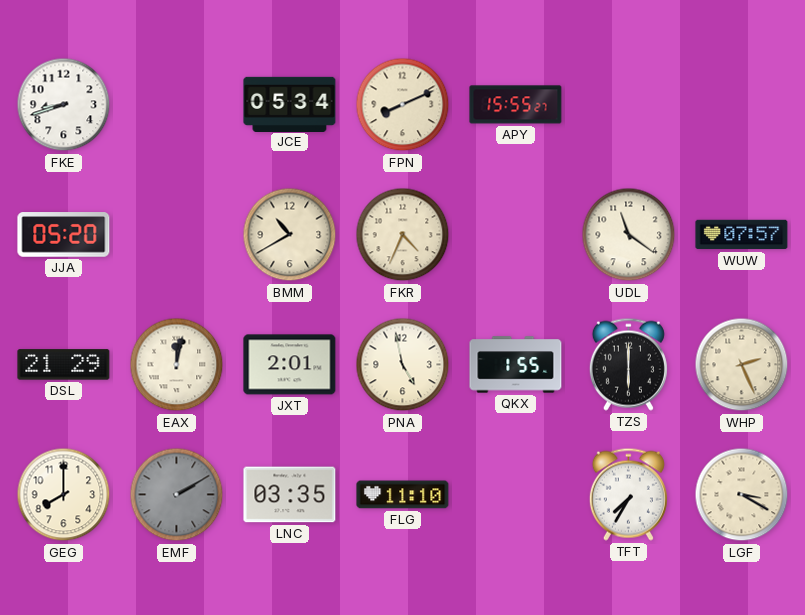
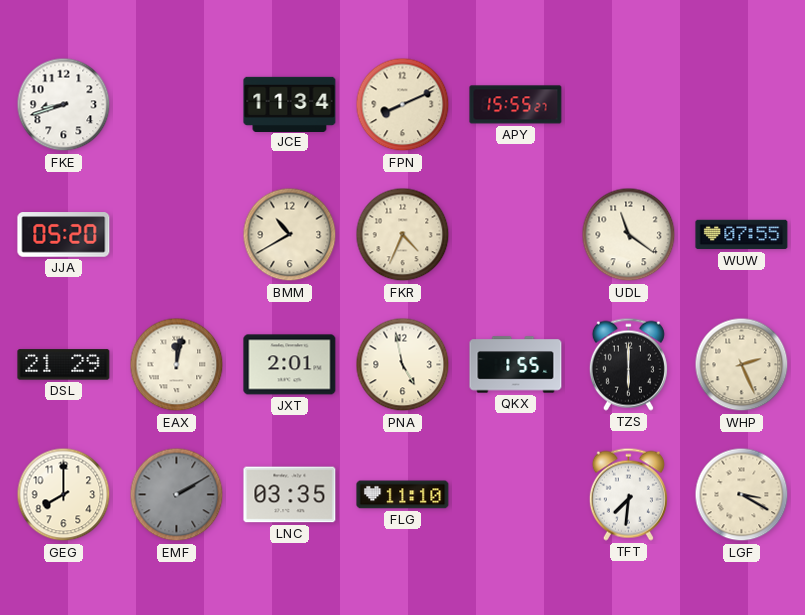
JCE: 05:34 -> 11:34 (290, 104)
WUW: 07:57 -> 07:55 (742, 235)
TFT: 7:35 -> 7:31 (628, 494)
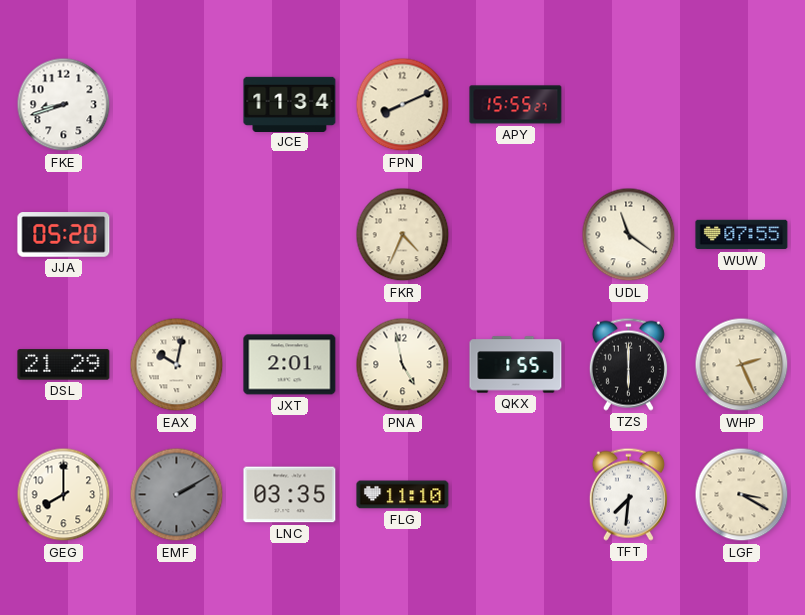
BMM: 10:40 -> none (290, 235)
EAX: 12:02 -> 10:02 (177, 365)
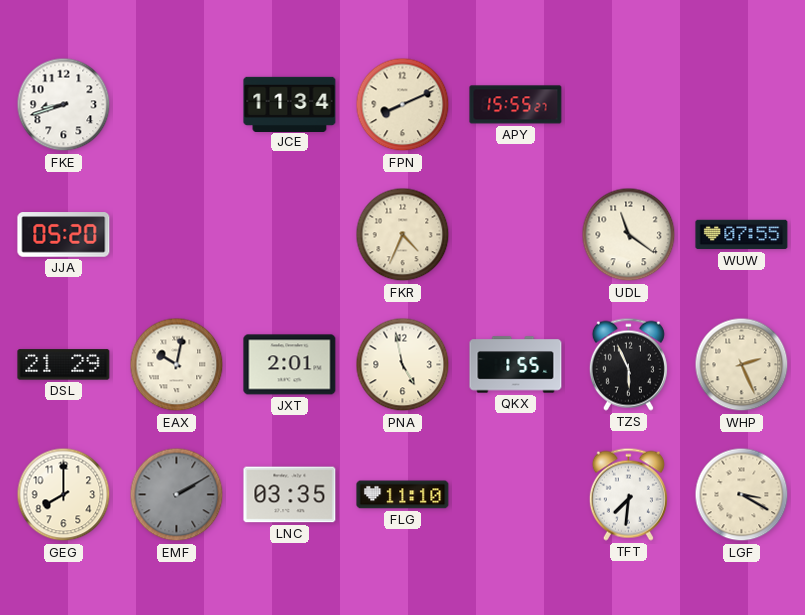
TZS: 6:00 -> 5:56 (628, 364)
